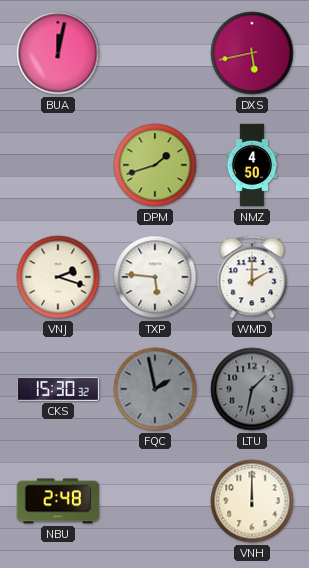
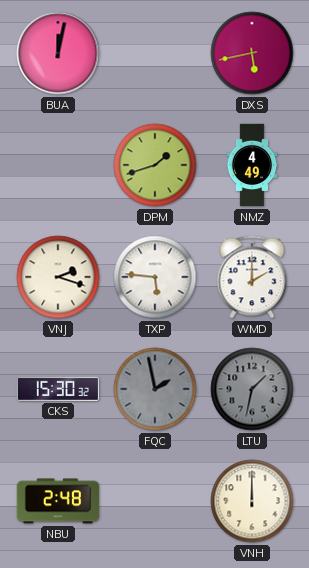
NMZ: 4:50 -> 4:49 (252, 165)
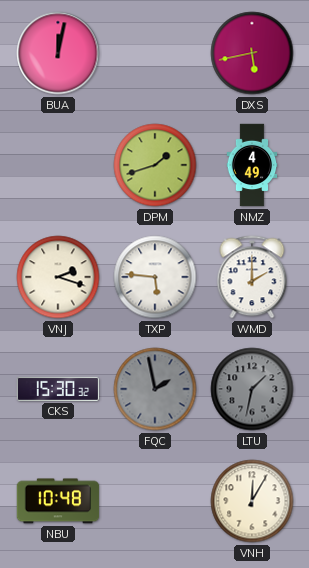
NBU: 2:48 -> 10:48 (58, 501)
VNH: 12:00 -> 12:05 (252, 501)
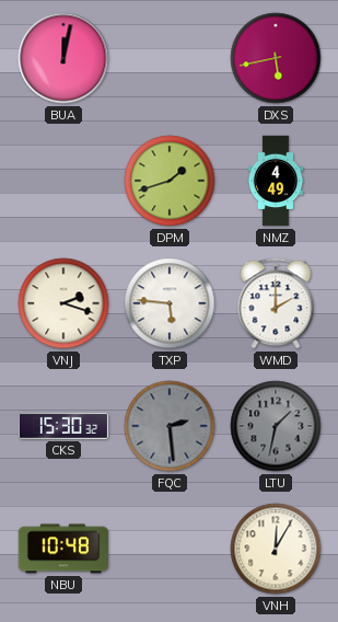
FQC: 1:58 -> 2:29 (170, 426)
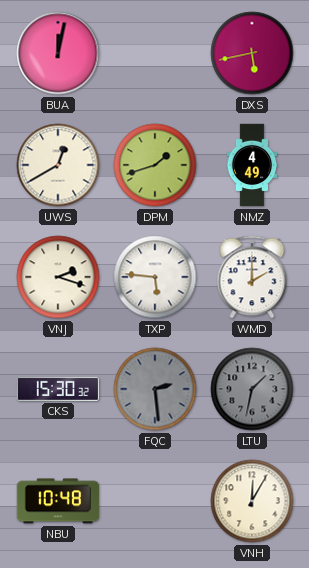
UWS: none -> 12:40 (58, 165)
